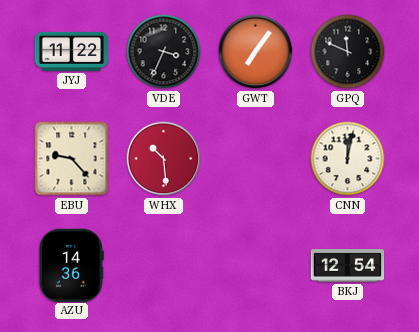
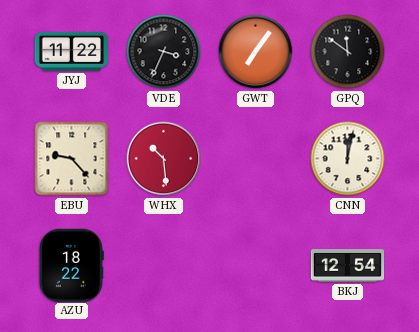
GPQ: 11:49 -> 11:51 (348, 52)
AZU: 14:36 -> 18:22 (71, 265)
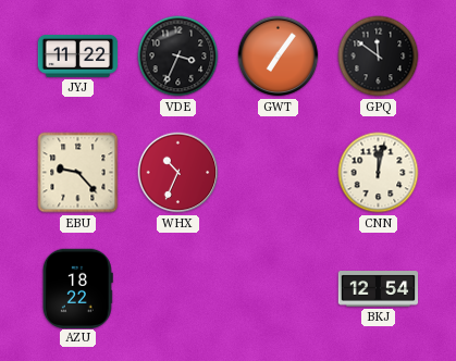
WHX: 10:29 -> 10:34 (178, 173)
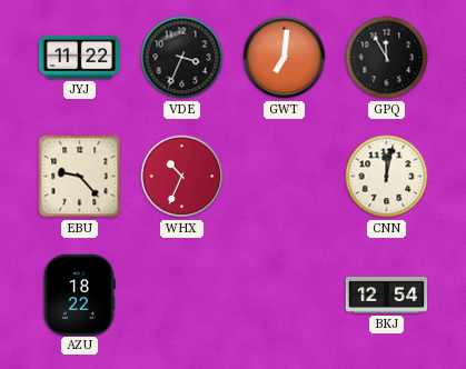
GWT: 7:06 -> 7:01 (285, 58)
GPQ: 11:51 -> 11:55 (387, 58)
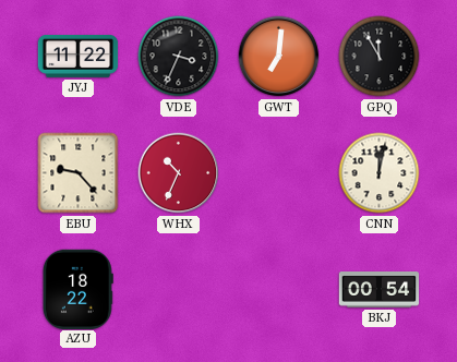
BKJ: 12:54 -> 00:54 (380, 290)
